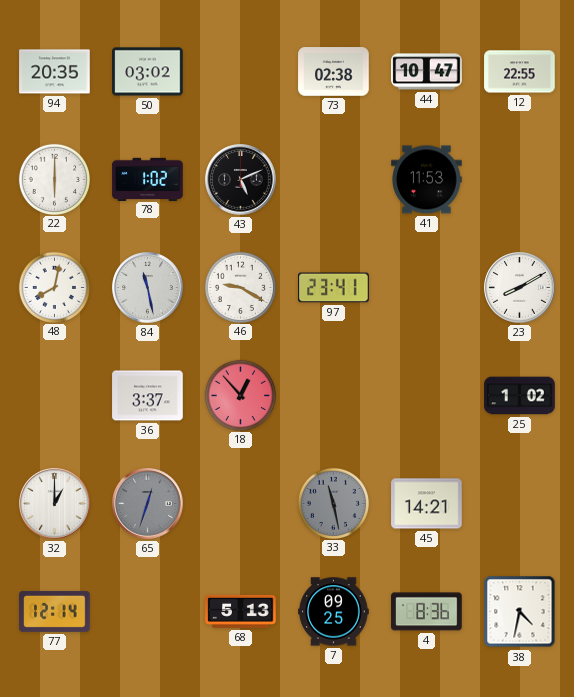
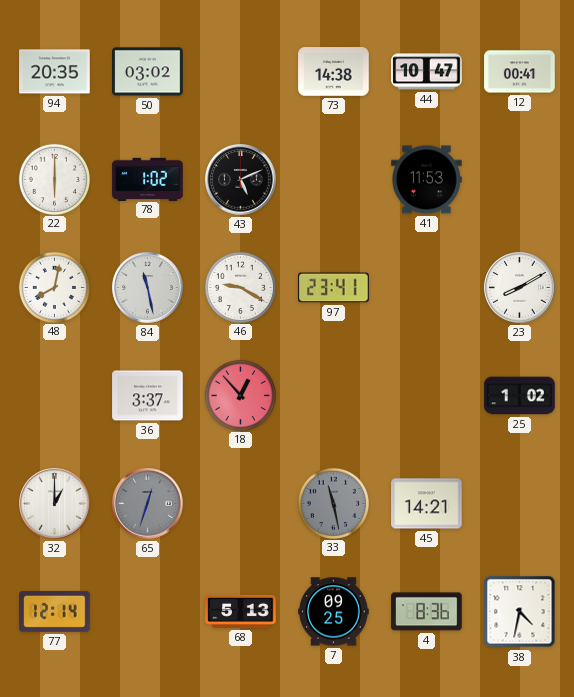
73: 02:38 -> 14:38 (334, 72)
12: 22:55 -> 00:41 (520, 72)
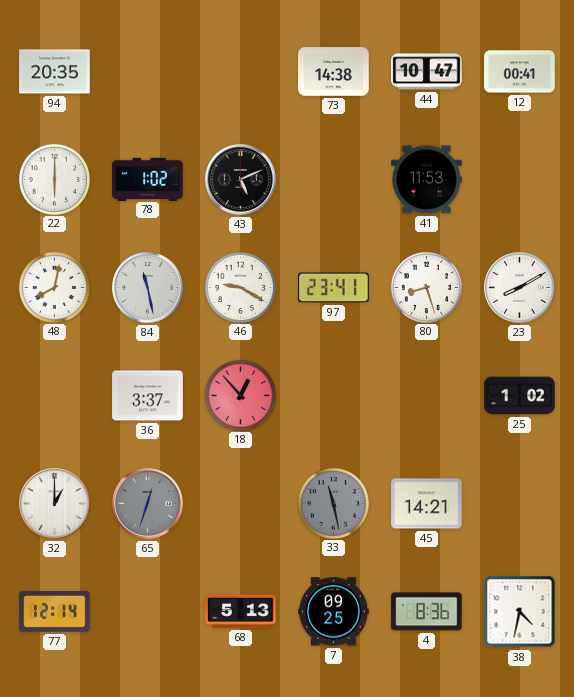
50: 03:02 -> none (148, 72)
80: none -> 8:27 (426, 287)
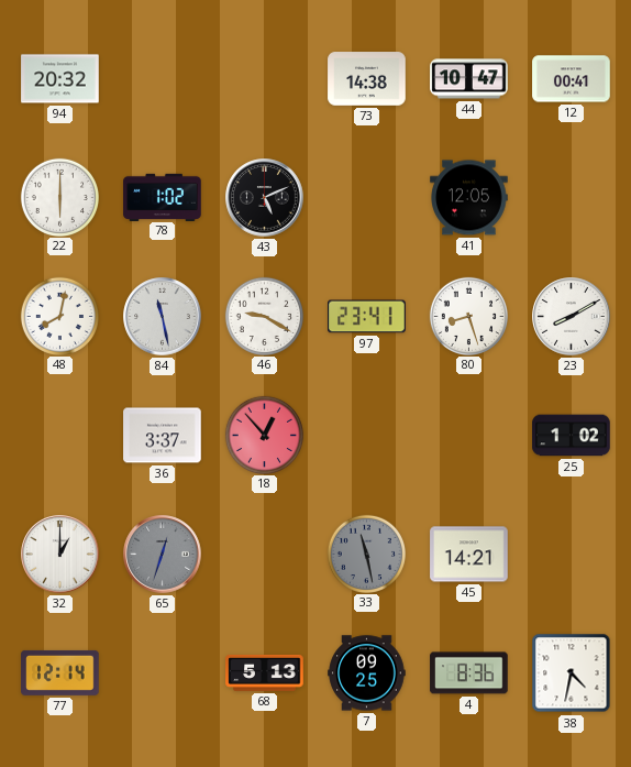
94: 20:35 -> 20:32 (60, 79)
41: 11:53 -> 12:05 (469, 198)
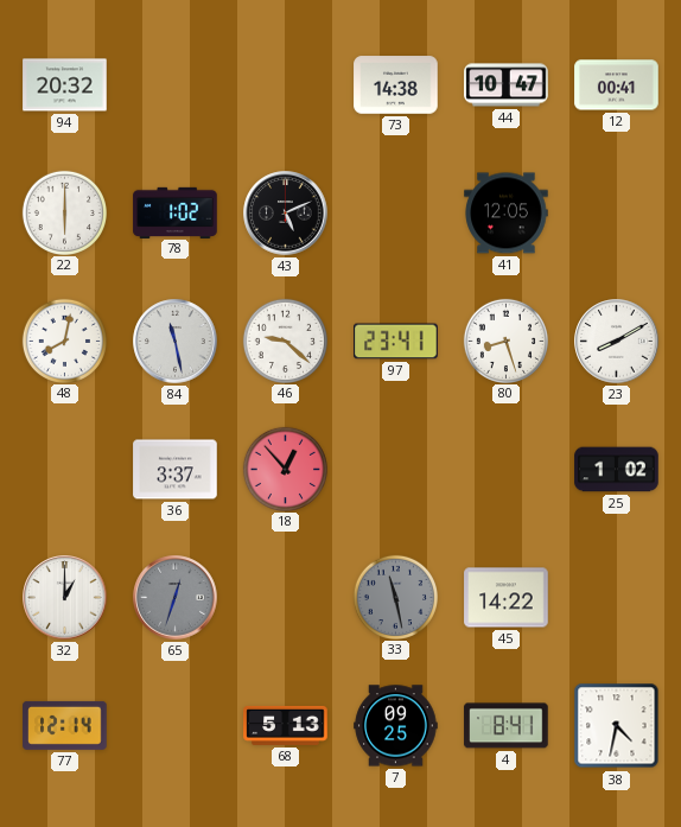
46: 9:20 -> 9:22 (285, 341)
45: 14:21 -> 14:22 (507, 598)
4: 8:36 -> 8:41 (507, 726)
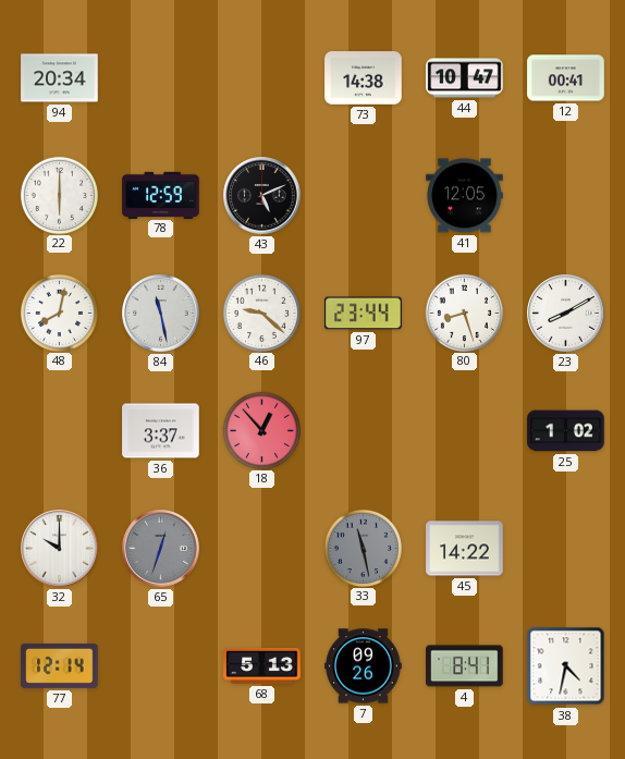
94: 20:32 -> 20:34 (60, 78)
78: 1:02 -> 12:59 (161, 195)
97: 23:41 -> 23:44 (364, 314)
32: 1:00 -> 10:00 (60, 549)
7: 09:25 -> 09:26 (364, 666)
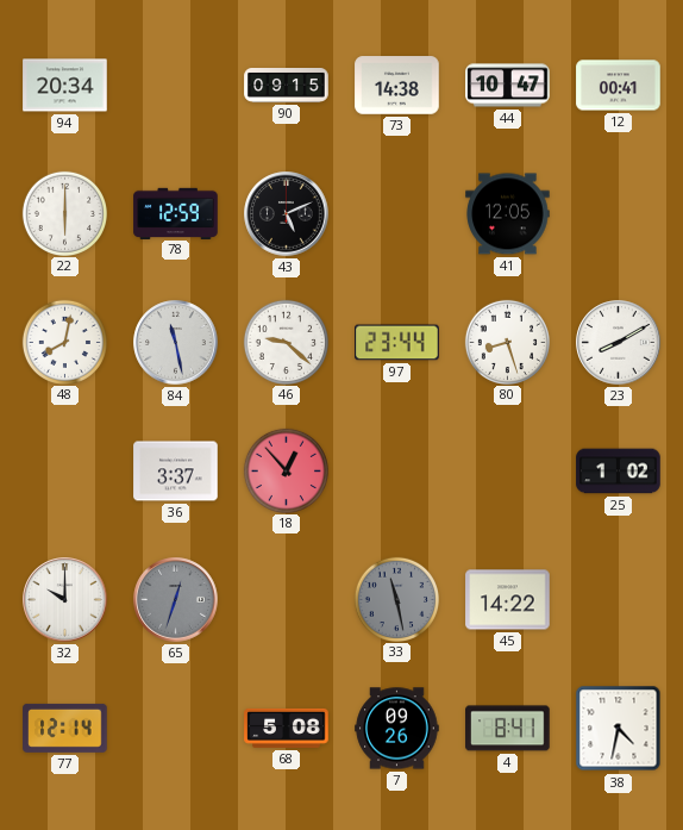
90: none -> 09:15 (287, 86)
68: 5:13 -> 5:08 (287, 728)
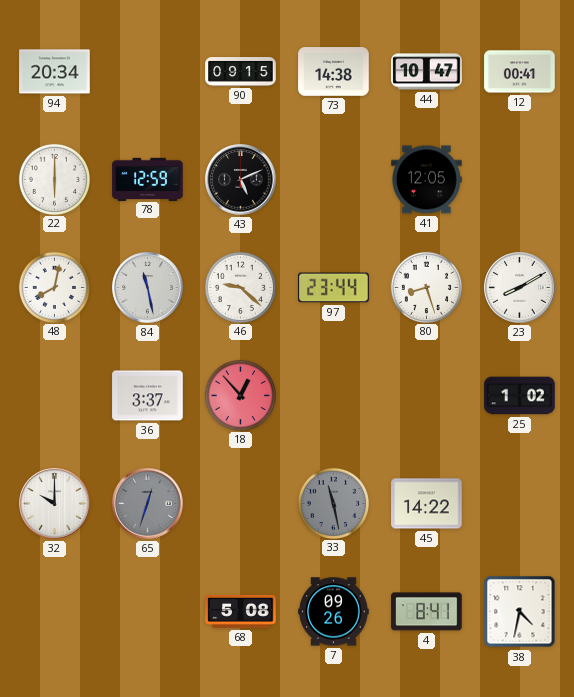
77: 12:14 -> none (65, 728)
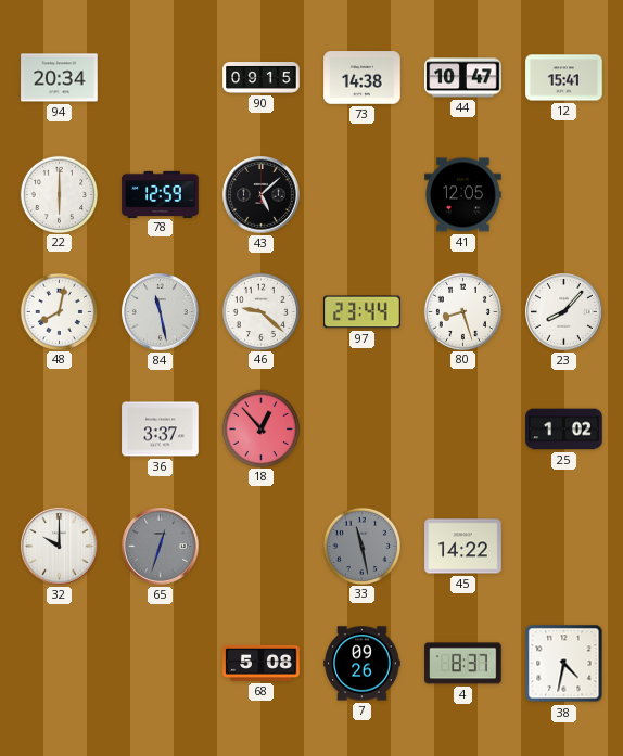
12: 00:41 -> 15:41 (564, 78)
43: 5:11 -> 5:08 (262, 195)
23: 8:10 -> 8:07 (564, 312)
4: 8:41 -> 8:37 (463, 664)
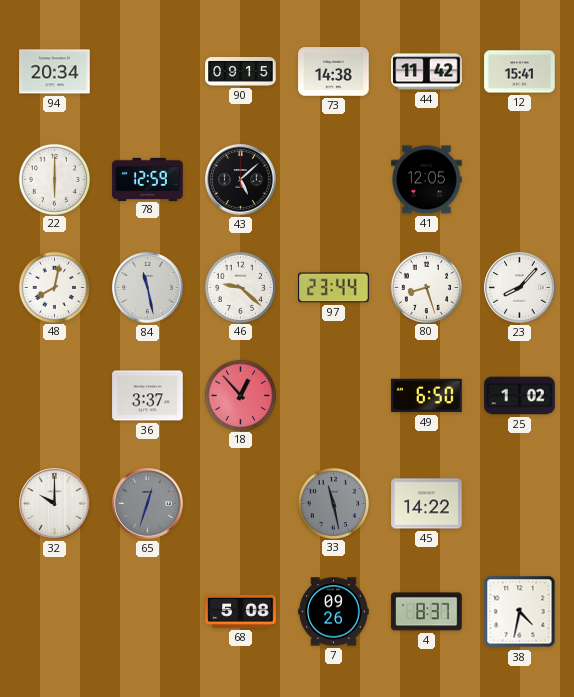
44: 10:47 -> 11:42 (427, 72)
49: none -> 6:50 (427, 396)
